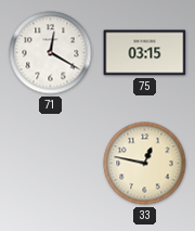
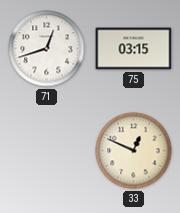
71: 12:20 -> 12:42 (47, 49)
33: 12:47 -> 12:49 (134, 151)
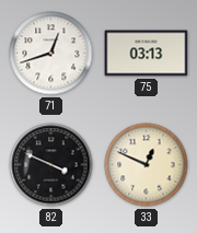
75: 03:15 -> 03:13 (147, 54)
82: none -> 3:49 (51, 165)
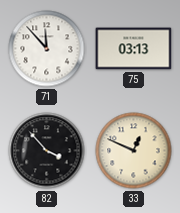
71: 12:42 -> 11:53 (47, 49)
82: 3:49 -> 3:53 (47, 151)
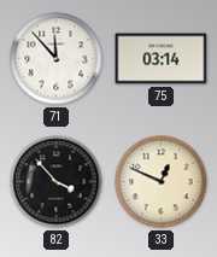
75: 03:13 -> 03:14 (162, 59)
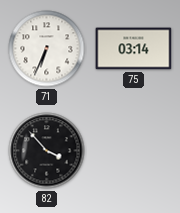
71: 11:53 -> 6:34 (47, 49)
33: 12:49 -> none (162, 182)
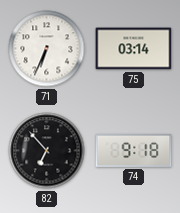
82: 3:53 -> 6:53 (47, 151)
74: none -> 9:18 (134, 150)
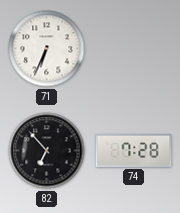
75: 03:14 -> none (134, 49)
74: 9:18 -> 7:28 (134, 150)
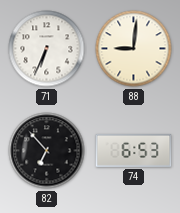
88: none -> 9:01 (134, 49)
74: 7:28 -> 6:53 (134, 150)
